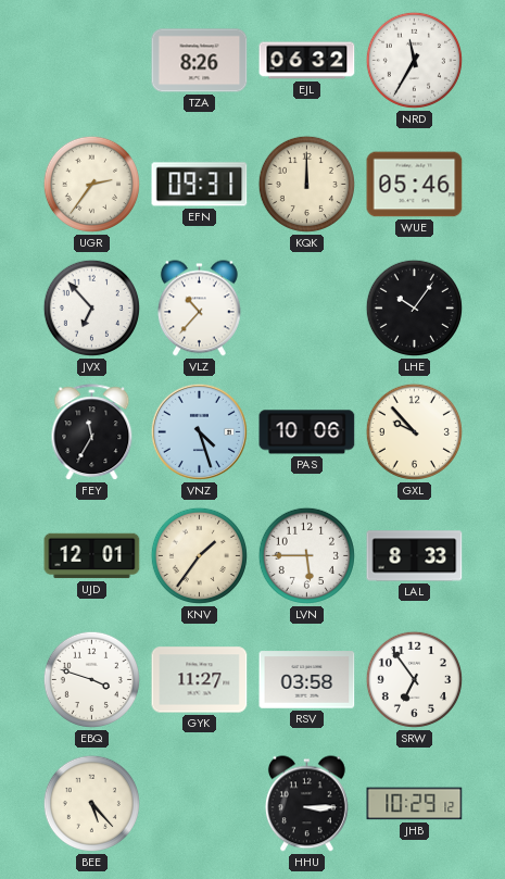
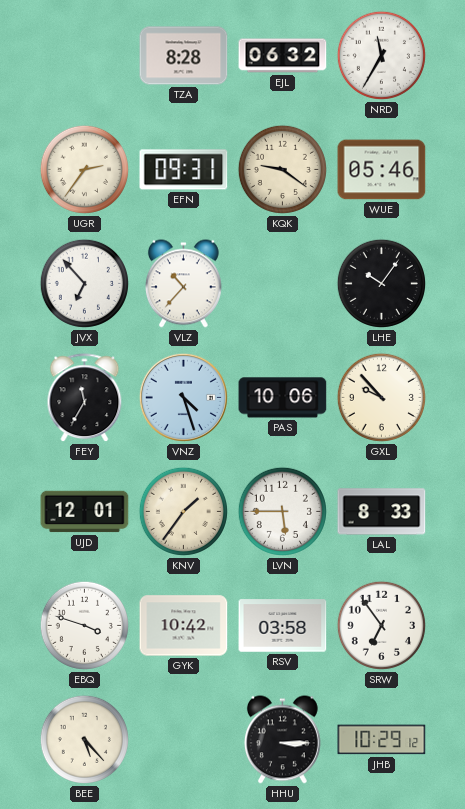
TZA: 8:26 -> 8:28 (184, 56)
KQK: 12:00 -> 9:21 (282, 169)
GYK: 11:27 -> 10:42 (184, 626)
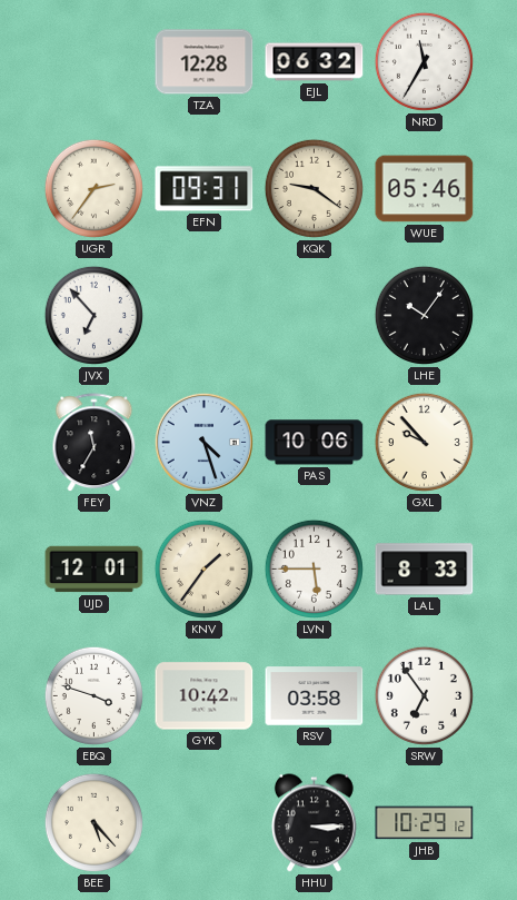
TZA: 8:28 -> 12:28 (205, 62)
VLZ: 10:37 -> none (183, 284)
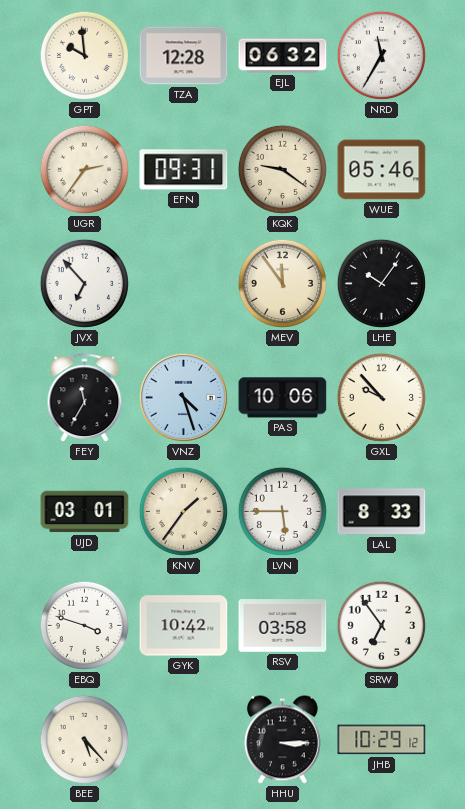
GPT: none -> 9:59 (84, 55)
MEV: none -> 11:54 (282, 283)
UJD: 12:01 -> 03:01 (85, 512)
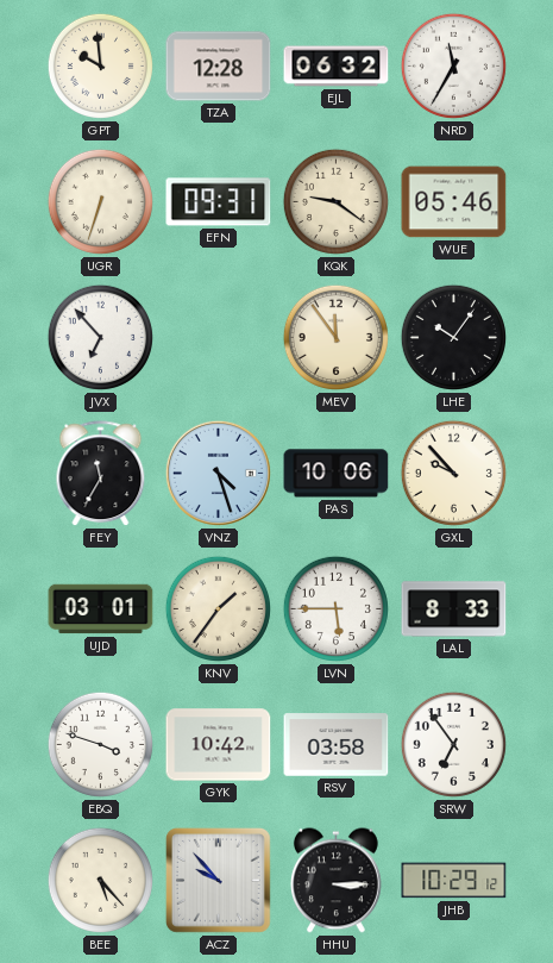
UGR: 2:36 -> 6:33 (100, 201)
ACZ: none -> 9:53 (218, 880)
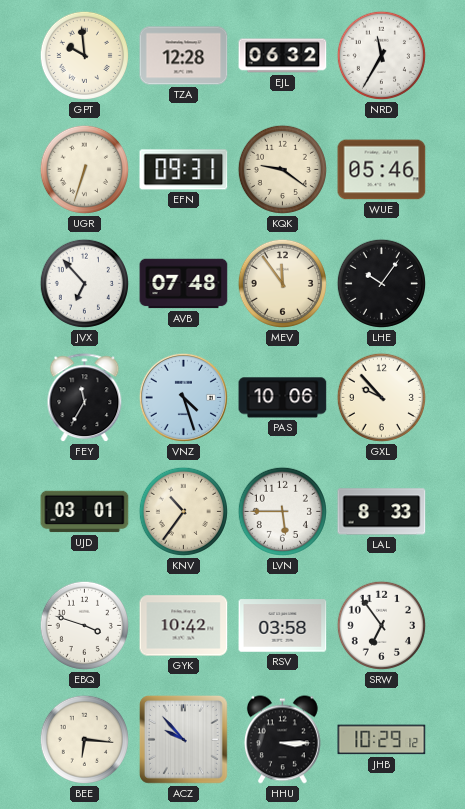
AVB: none -> 07:48 (184, 284)
KNV: 1:36 -> 10:36 (183, 511)
BEE: 5:23 -> 6:16 (84, 739)
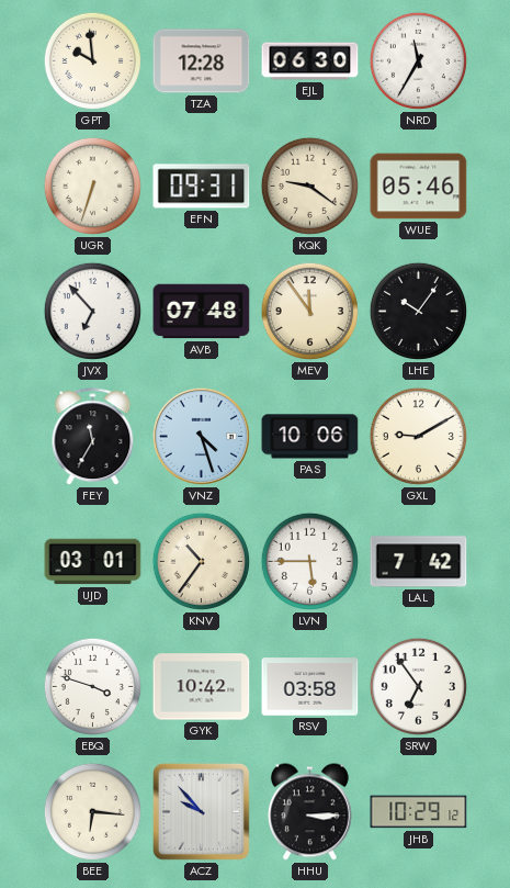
EJL: 06:32 -> 06:30 (310, 61)
GXL: 9:53 -> 9:10 (418, 436)
LAL: 8:33 -> 7:42 (419, 562)
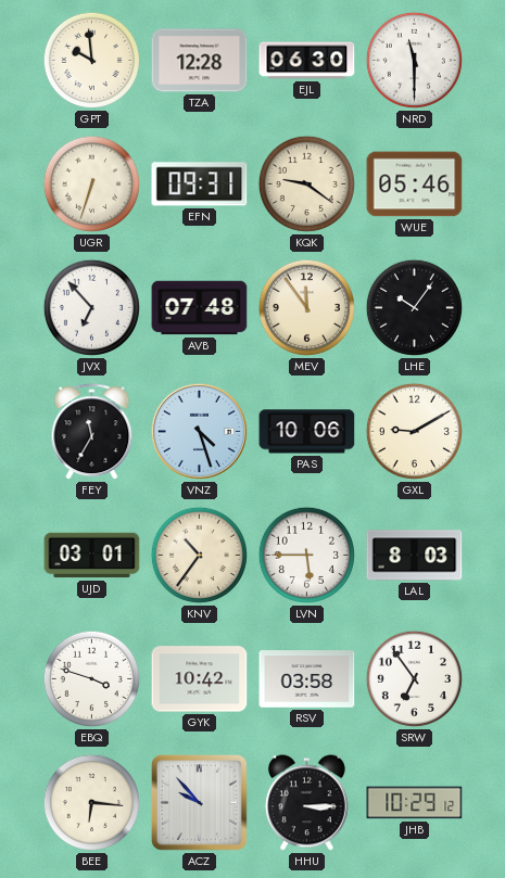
NRD: 11:35 -> 11:30 (414, 60)
LAL: 7:42 -> 8:03 (415, 556)
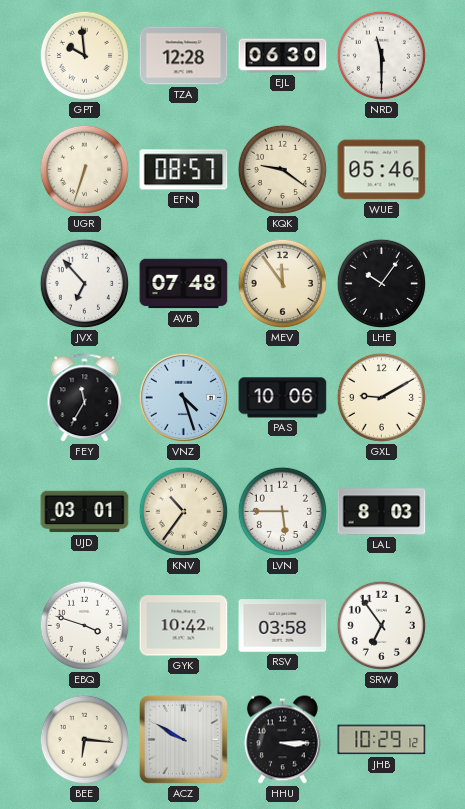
EFN: 09:31 -> 08:57 (184, 170)
ACZ: 9:53 -> 9:50 (183, 739)
